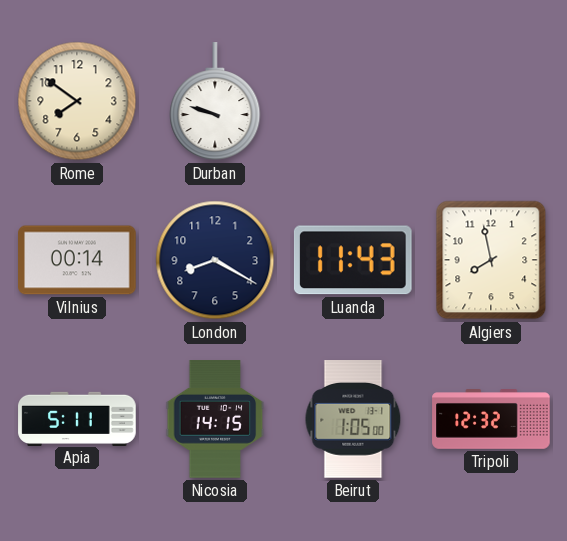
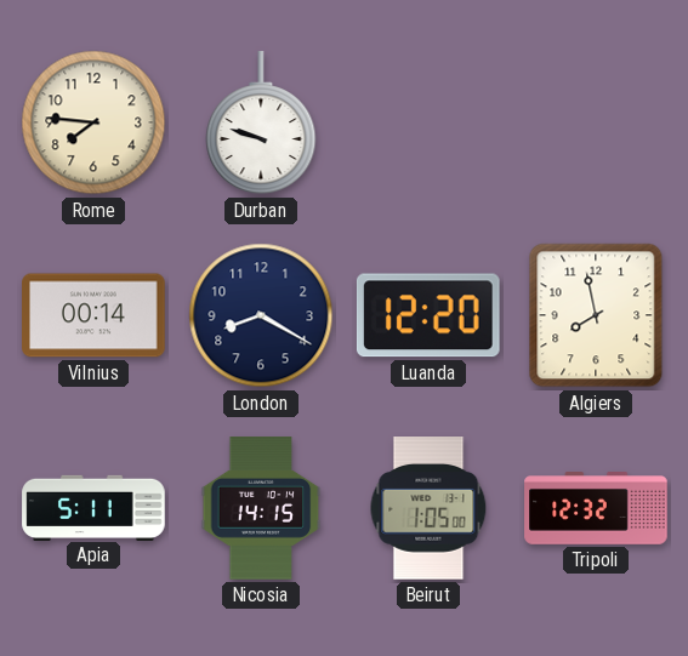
Rome: 7:51 -> 7:46 (93, 122)
Luanda: 11:43 -> 12:20 (428, 315)
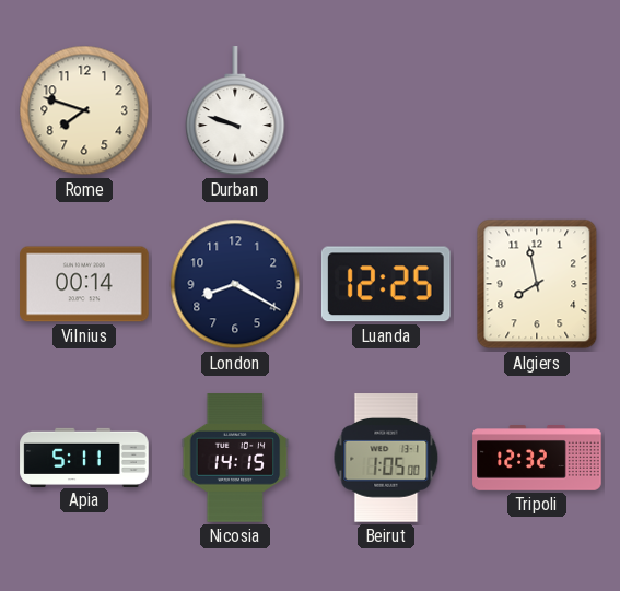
Rome: 7:46 -> 7:48 (84, 110)
Luanda: 12:20 -> 12:25 (386, 284)
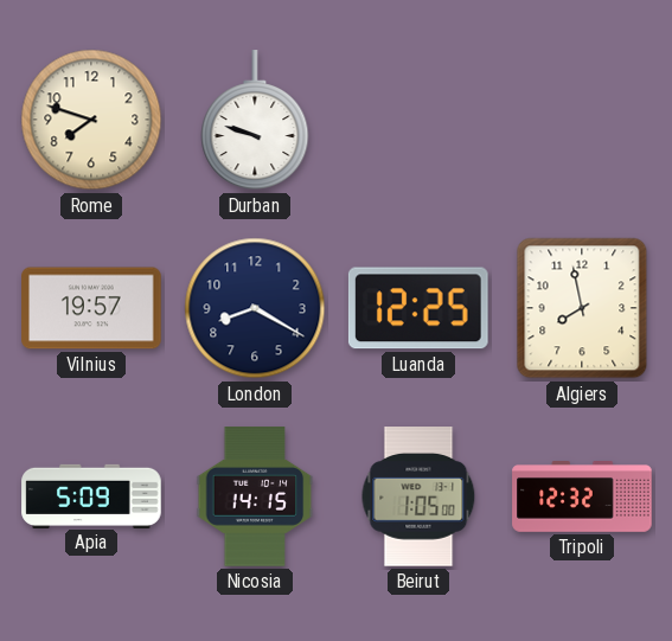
Vilnius: 00:14 -> 19:57 (91, 308)
Apia: 5:11 -> 5:09 (91, 495)
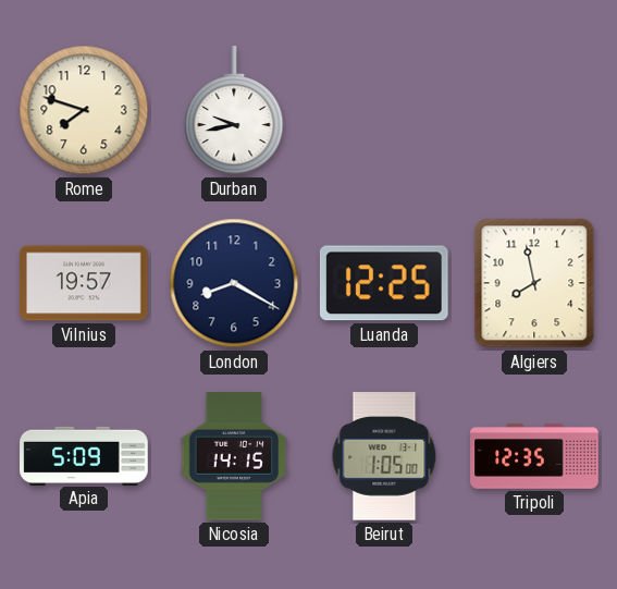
Durban: 9:48 -> 9:43 (234, 111)
Tripoli: 12:32 -> 12:35 (534, 457)
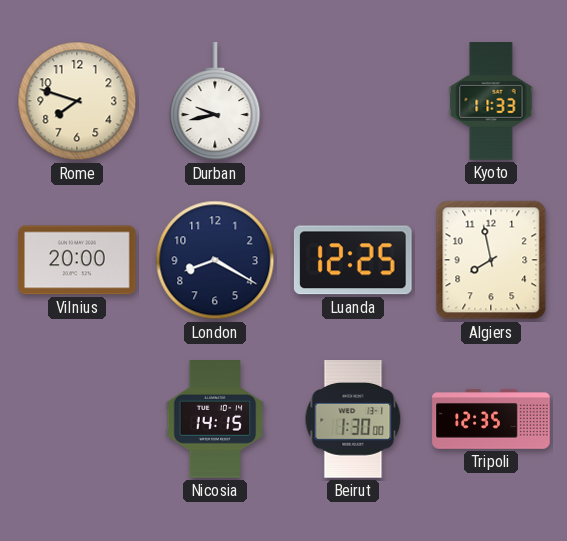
Kyoto: none -> 11:33 (491, 101)
Vilnius: 19:57 -> 20:00 (77, 260)
Apia: 5:09 -> none (84, 455)
Beirut: 1:05 -> 1:30 (353, 419)
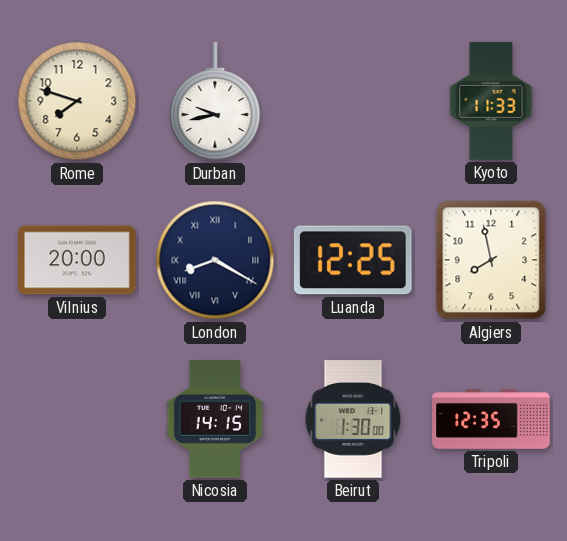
London numerals: Arabic -> Roman (215, 260)
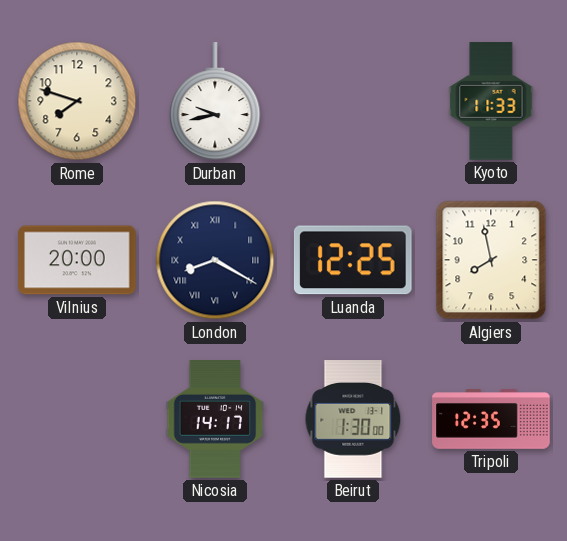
Nicosia: 14:15 -> 14:17 (215, 419)
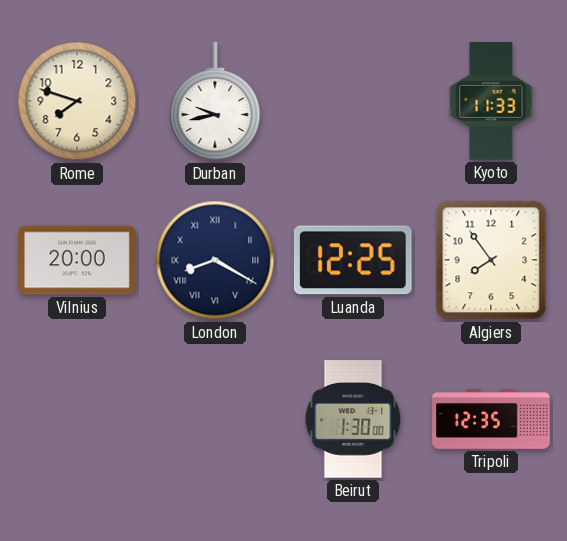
Algiers: 7:58 -> 7:54 (491, 260)
Nicosia: 14:17 -> none (215, 419)
